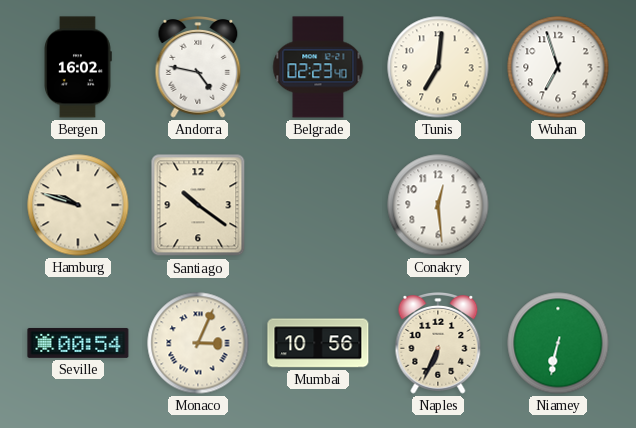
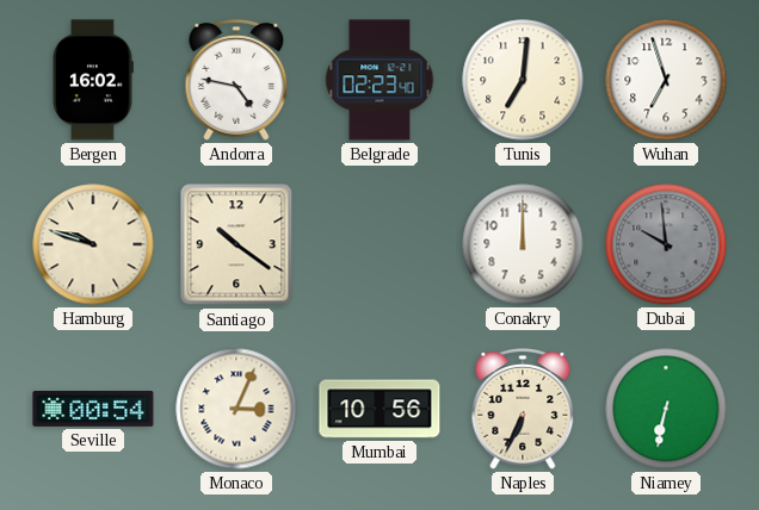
Conakry: 12:29 -> 12:00 (523, 244)
Dubai: none -> 9:59 (666, 244)
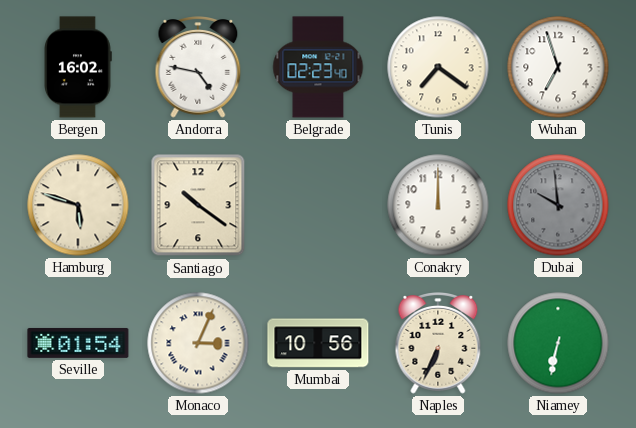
Tunis: 7:01 -> 7:21 (438, 67)
Hamburg: 9:48 -> 5:48 (78, 205)
Seville: 00:54 -> 01:54 (78, 343)
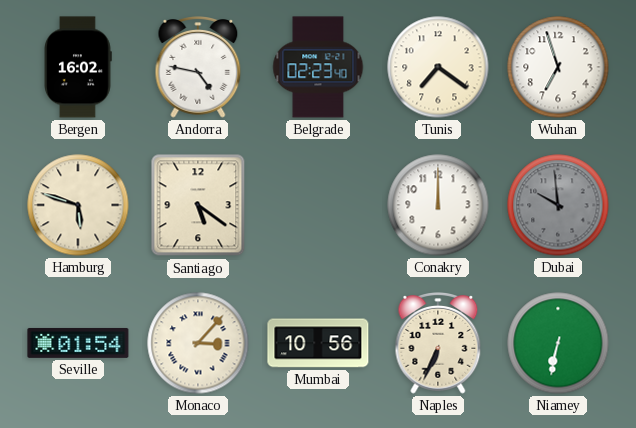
Santiago: 10:21 -> 5:21 (198, 205)
Monaco: 3:04 -> 3:07 (198, 343)
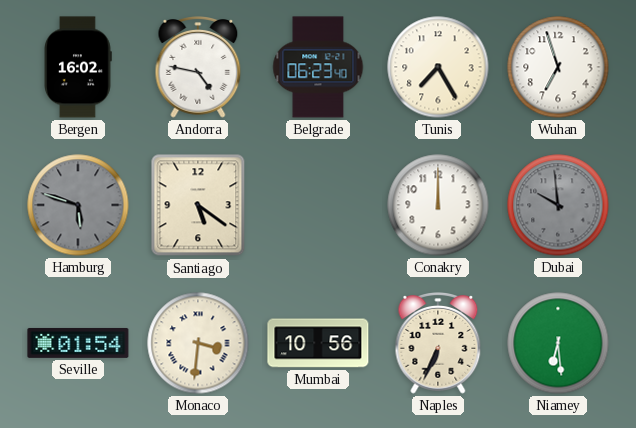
Belgrade: 02:23 -> 06:23 (318, 67)
Tunis: 7:21 -> 7:25 (438, 67)
Hamburg dial: cream -> grey (78, 205)
Monaco: 3:07 -> 3:31 (198, 343)
Niamey: 6:32 -> 6:29 (558, 343)
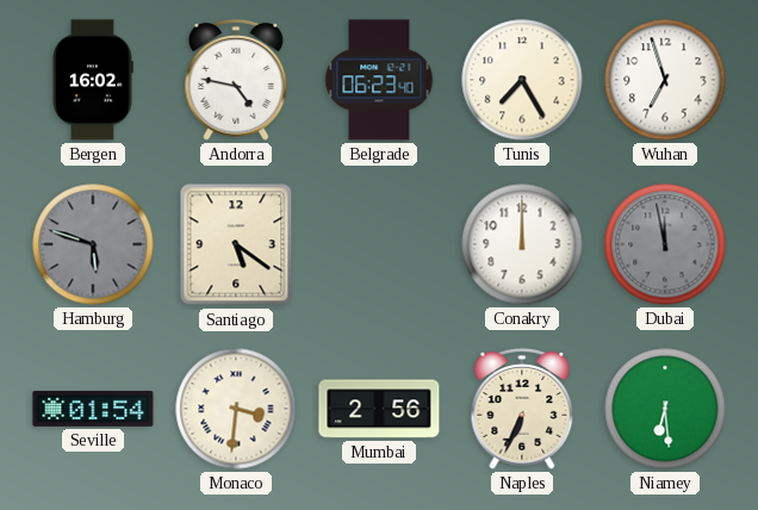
Dubai: 9:59 -> 11:58 (665, 244)
Mumbai: 10:56 -> 2:56 (379, 409)
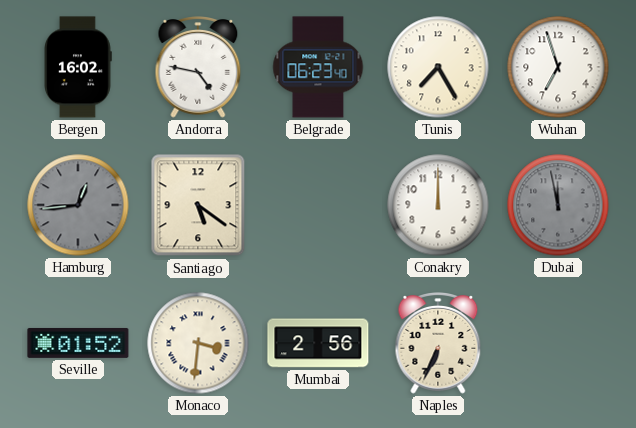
Hamburg: 5:48 -> 12:44 (78, 205)
Seville: 01:54 -> 01:52 (78, 343)
Niamey: 6:29 -> none (665, 409)
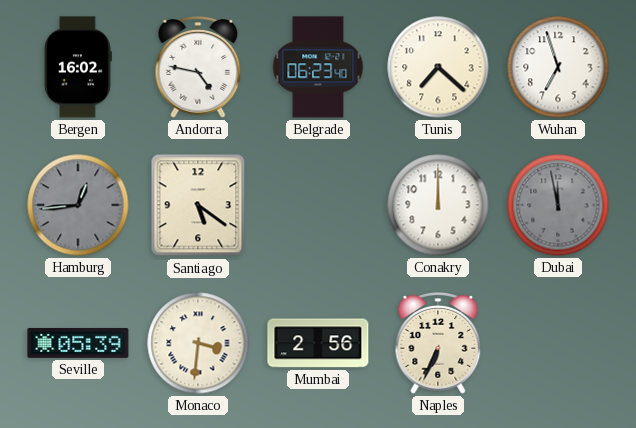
Tunis: 7:25 -> 7:22 (438, 67)
Seville: 01:52 -> 05:39 (78, 343)
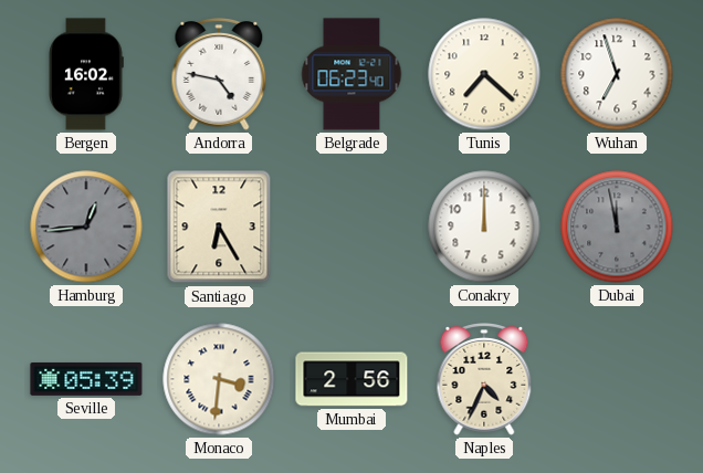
Santiago: 5:21 -> 6:25 (219, 227)
Naples: 6:34 -> 4:34 (484, 380)
